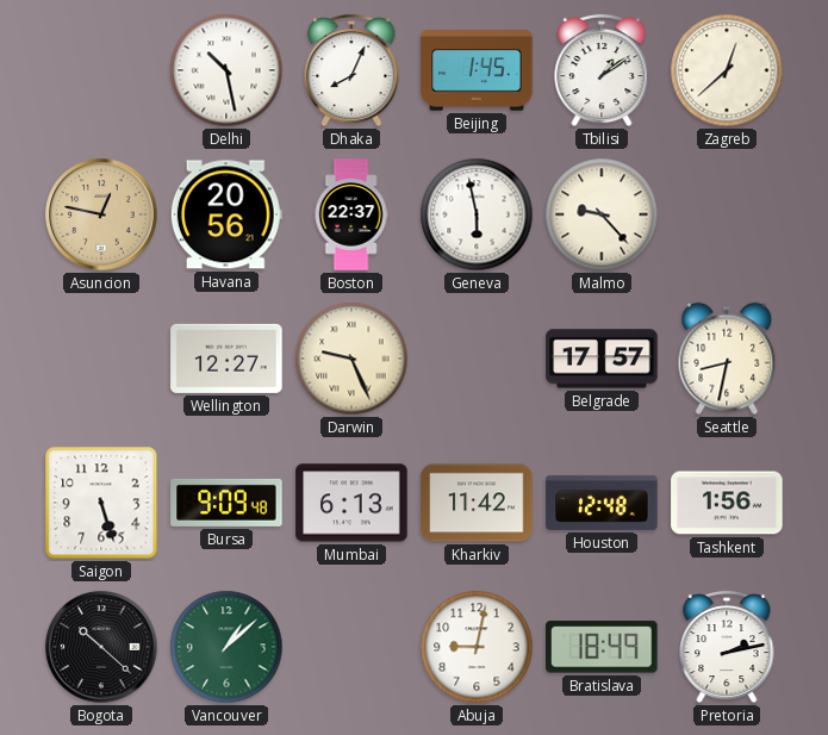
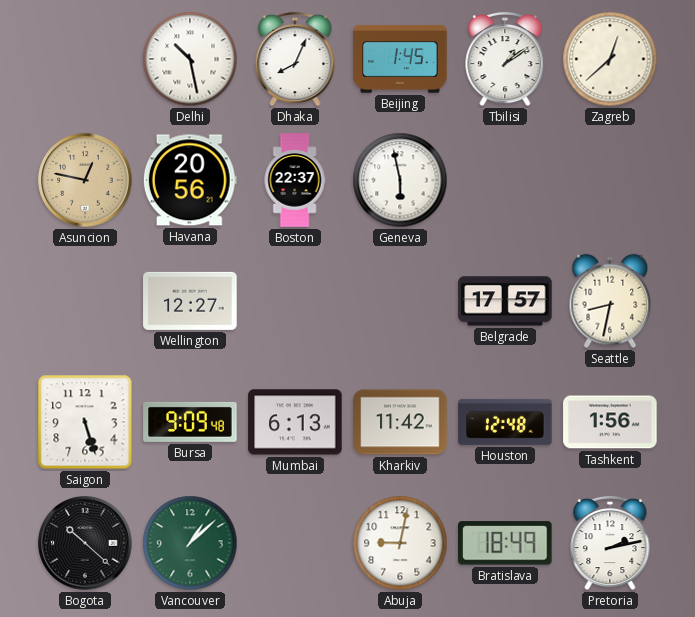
Malmo: 9:23 -> none (602, 214)
Darwin: 9:26 -> none (351, 359)
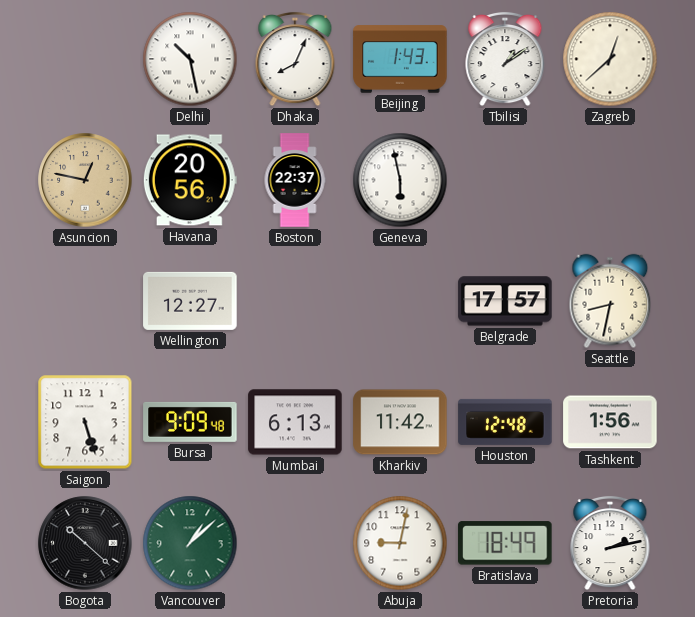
Beijing: 1:45 -> 1:43 (400, 59)
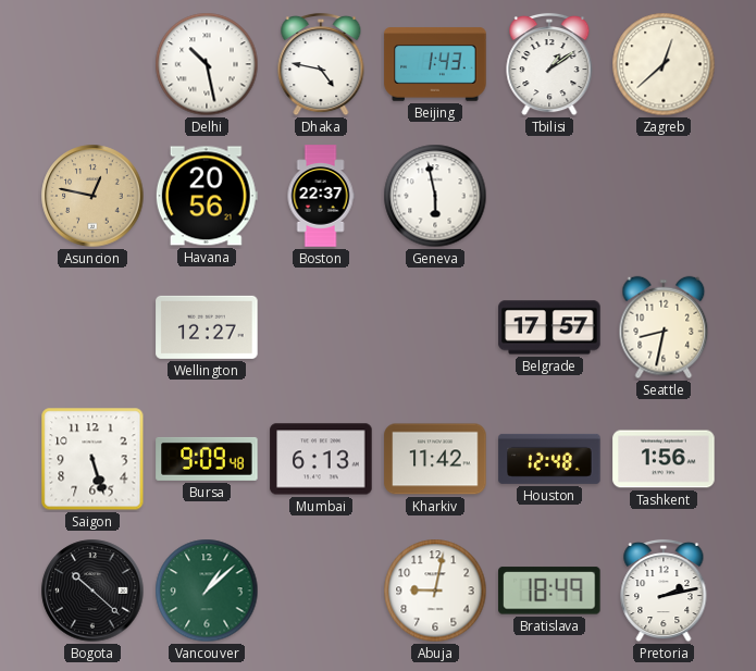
Dhaka: 8:04 -> 4:47 (321, 64)
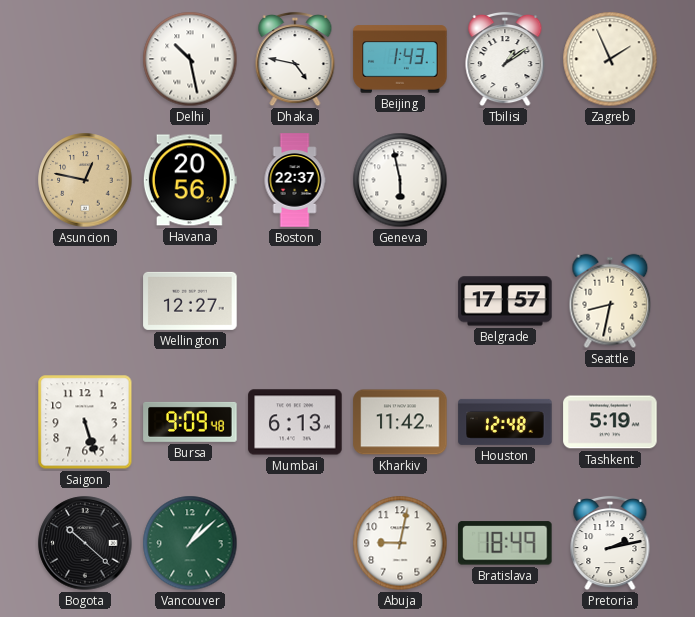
Zagreb: 12:38 -> 1:56 (610, 59)
Tashkent: 1:56 -> 5:19 (610, 422)
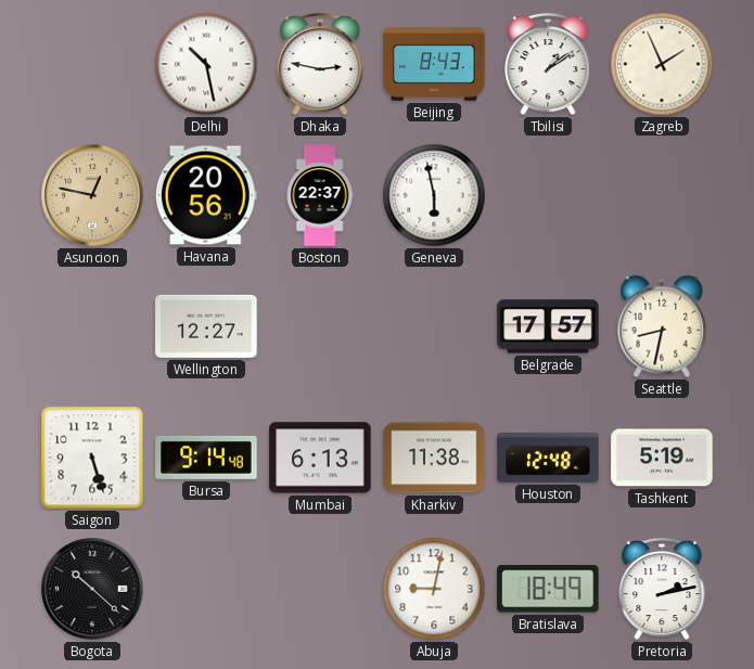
Dhaka: 4:47 -> 2:47 (320, 64)
Beijing: 1:43 -> 8:43 (434, 64)
Bursa: 9:09 -> 9:14 (206, 458)
Kharkiv: 11:42 -> 11:38 (434, 458)
Vancouver: 1:08 -> none (190, 543)
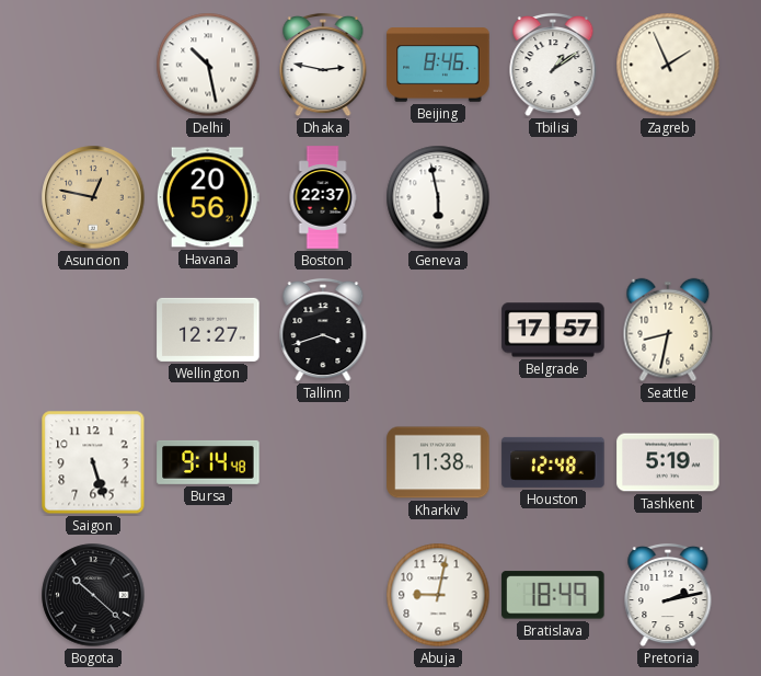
Beijing: 8:43 -> 8:46 (438, 65)
Tallinn: none -> 3:42 (323, 330)
Mumbai: 6:13 -> none (320, 458)
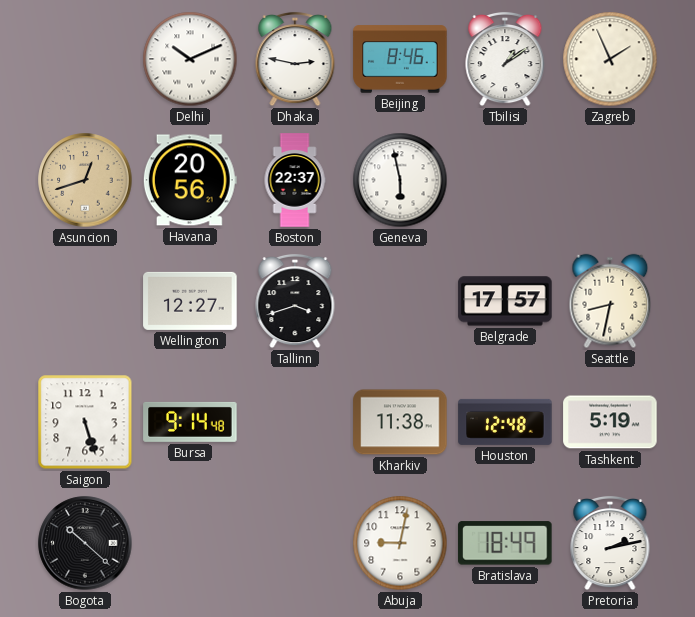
Delhi: 10:28 -> 10:11 (190, 59)
Asuncion: 12:47 -> 12:42 (85, 180)
